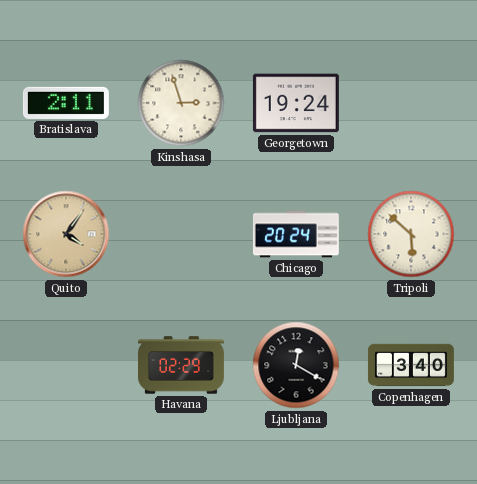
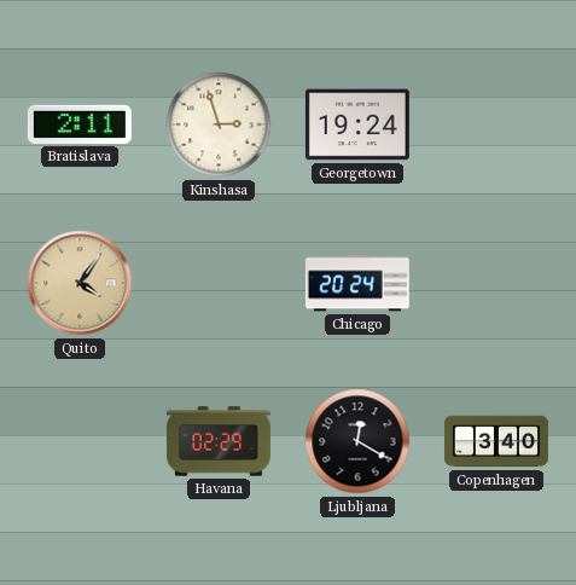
Tripoli: 5:52 -> none (411, 234)
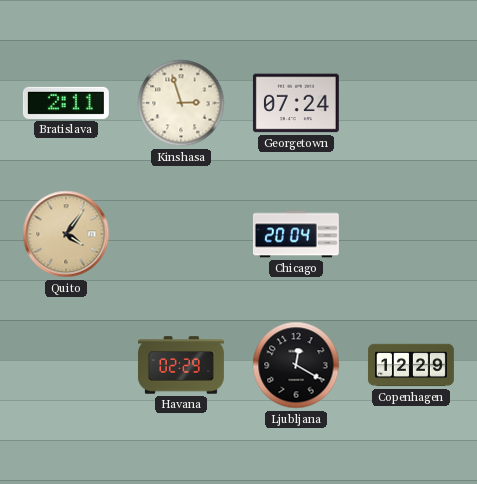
Georgetown: 19:24 -> 07:24 (296, 103)
Chicago: 20:24 -> 20:04 (296, 234)
Copenhagen: 3:40 -> 12:29 (411, 365)
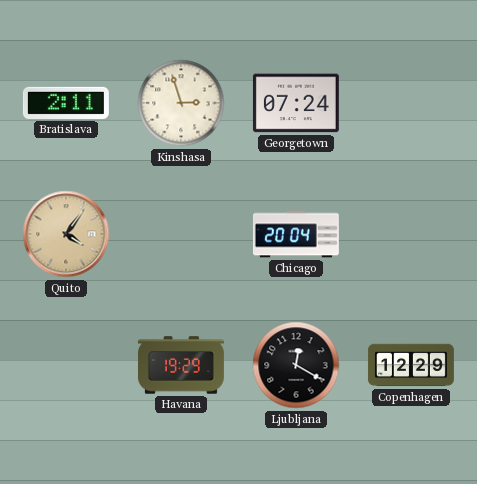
Havana: 02:29 -> 19:29 (181, 365)
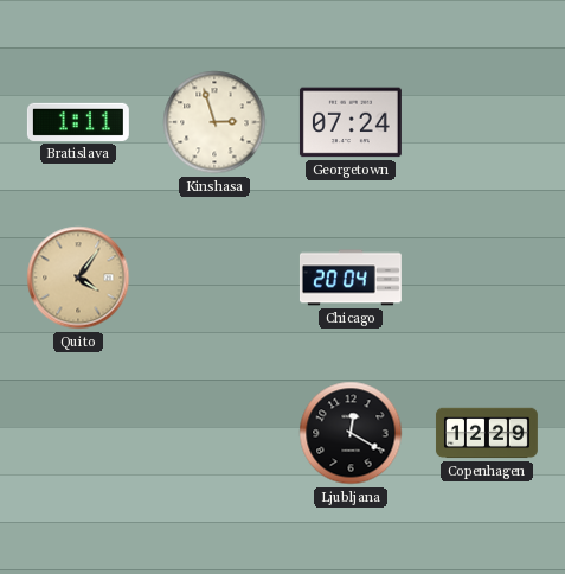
Bratislava: 2:11 -> 1:11 (78, 122)
Havana: 19:29 -> none (181, 365)
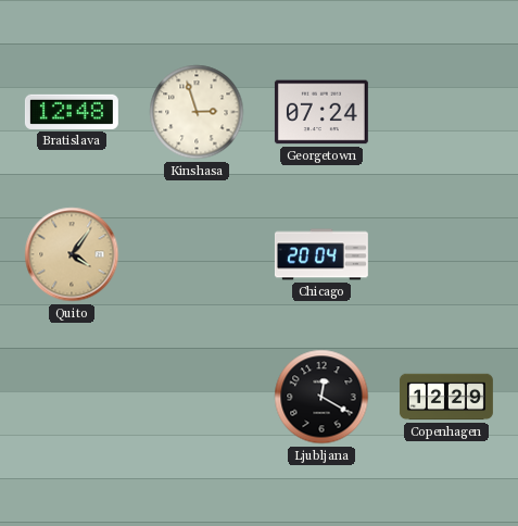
Bratislava: 1:11 -> 12:48 (72, 112)
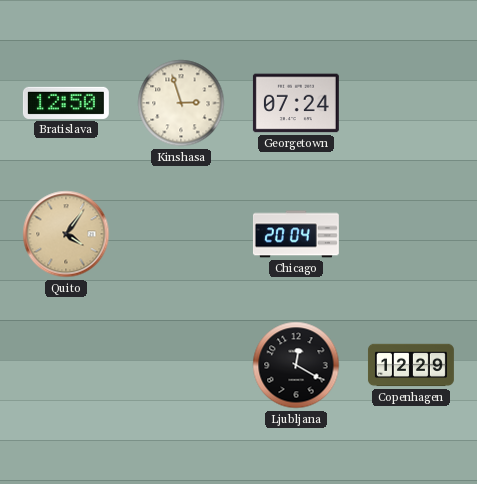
Bratislava: 12:48 -> 12:50 (66, 103)
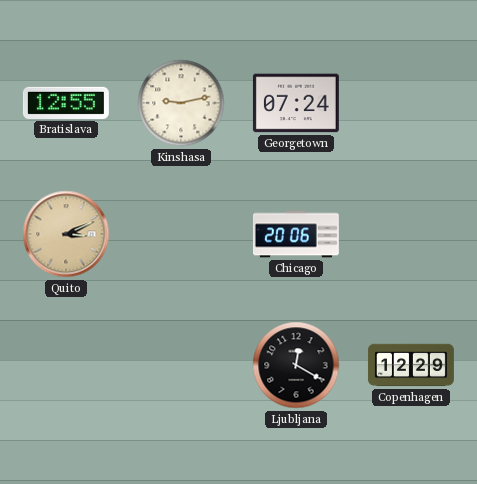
Bratislava: 12:50 -> 12:55 (66, 103)
Kinshasa: 2:57 -> 9:13 (181, 103)
Quito: 4:06 -> 3:11 (66, 234)
Chicago: 20:04 -> 20:06 (296, 234)
